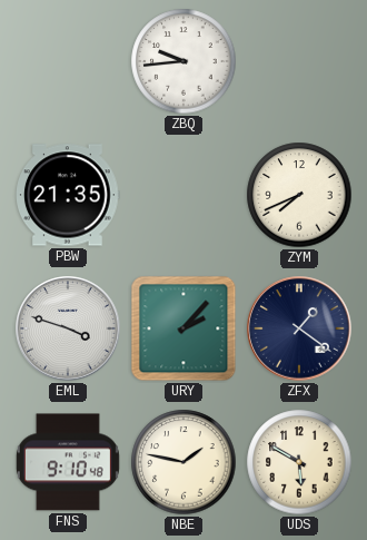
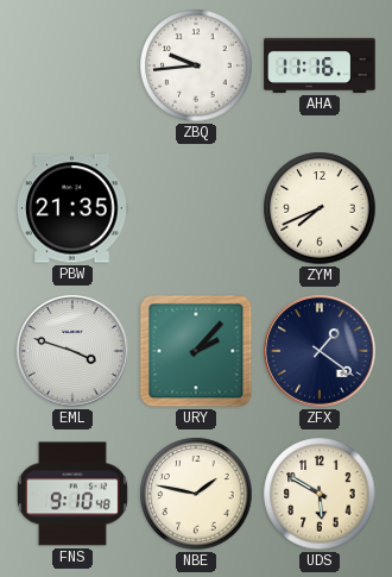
AHA: none -> 11:16 (320, 65)
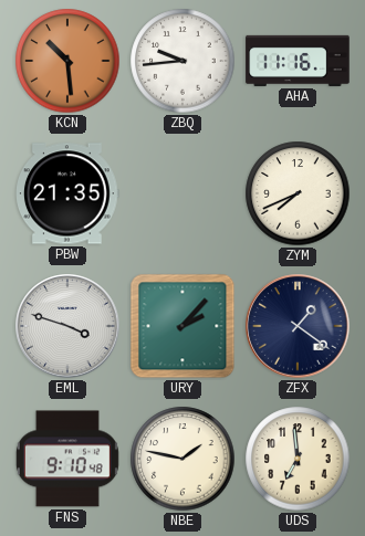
KCN: none -> 10:29 (67, 61)
UDS: 5:50 -> 6:59 (298, 459)
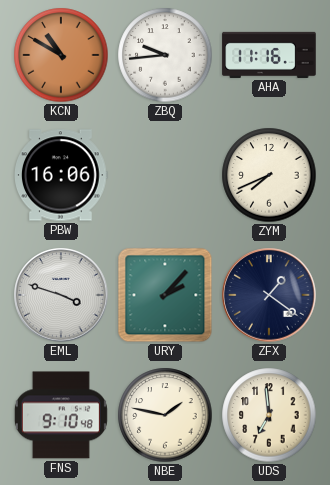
KCN: 10:29 -> 10:50 (61, 55)
PBW: 21:35 -> 16:06 (62, 175)
